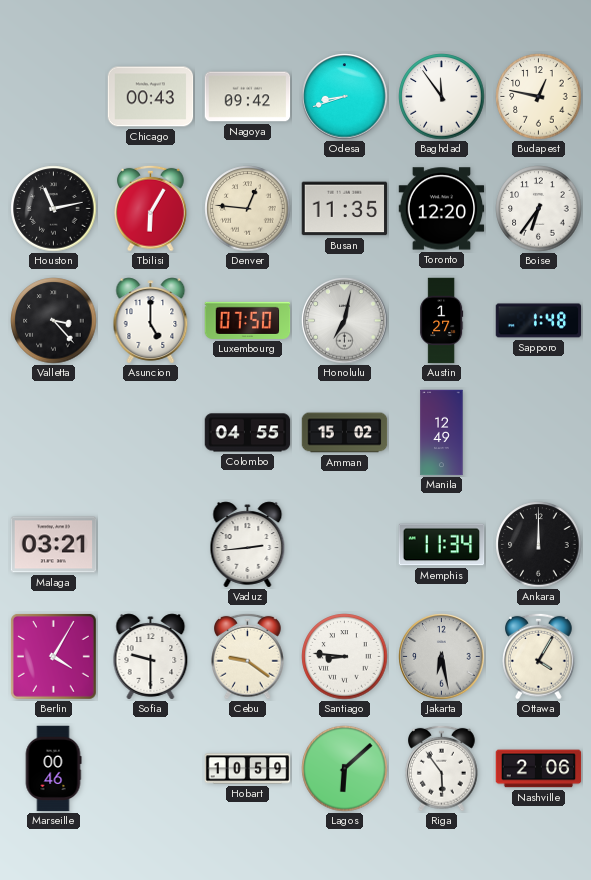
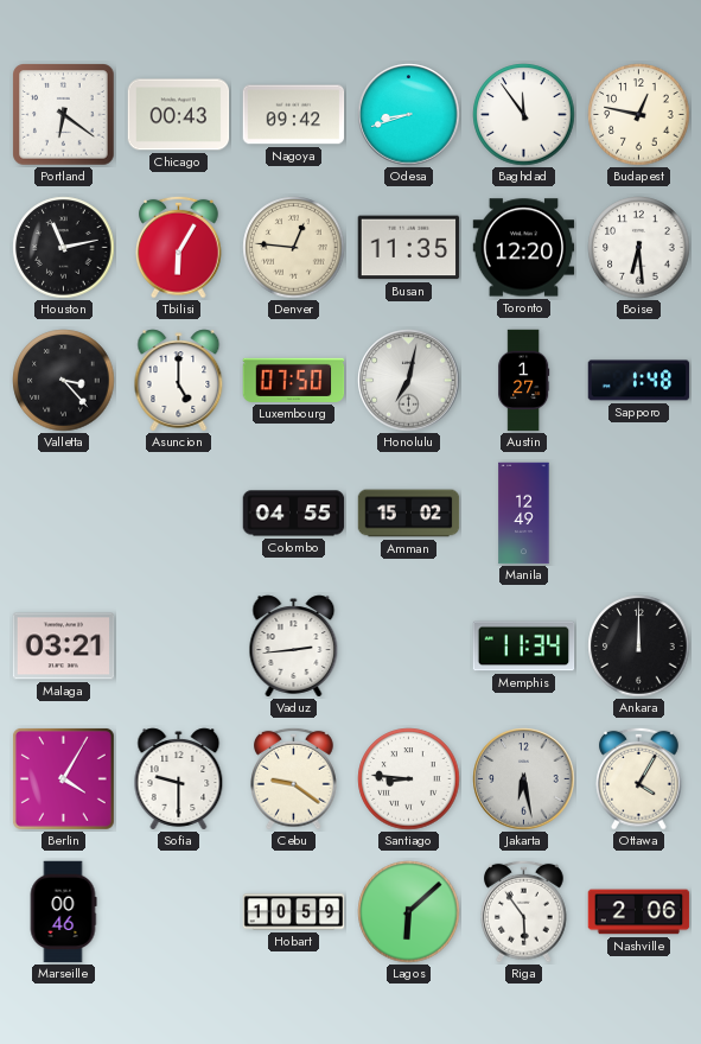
Portland: none -> 6:21 (64, 115)
Boise: 6:36 -> 6:29 (639, 248)
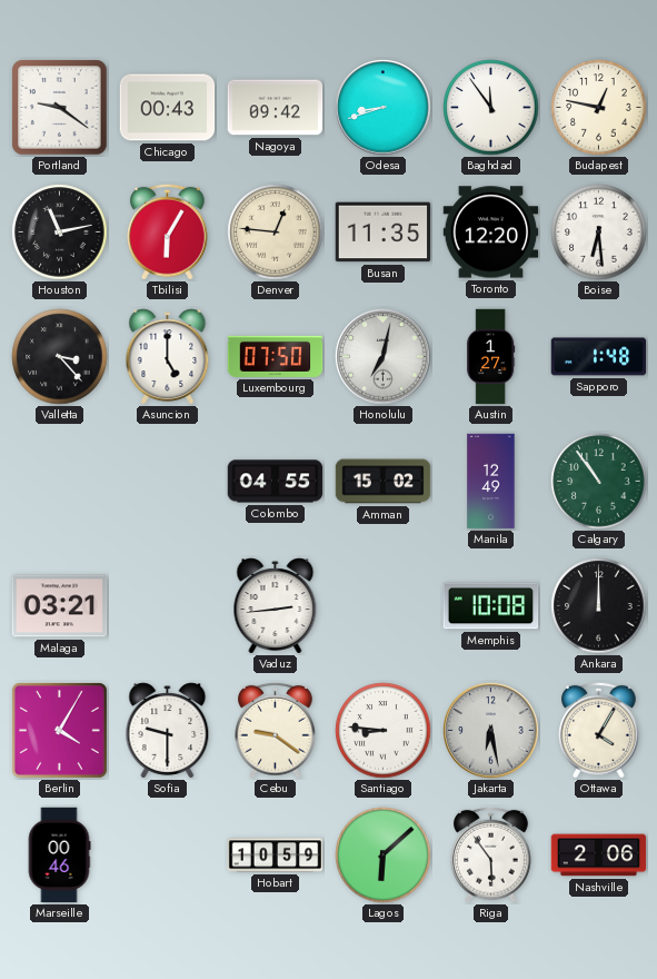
Portland: 6:21 -> 9:21 (60, 108)
Calgary: none -> 10:54 (599, 482)
Memphis: 11:34 -> 10:08 (491, 606)
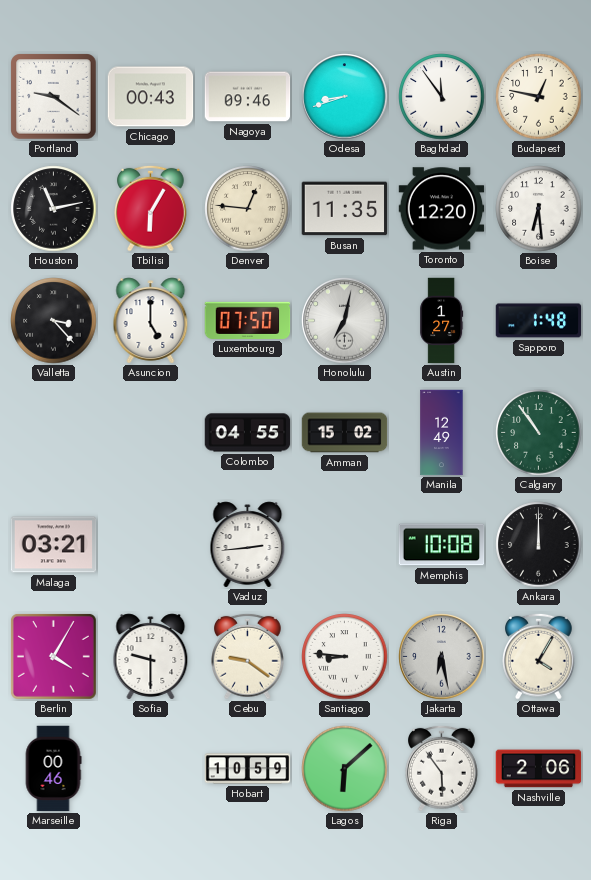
Nagoya: 09:42 -> 09:46 (248, 97)
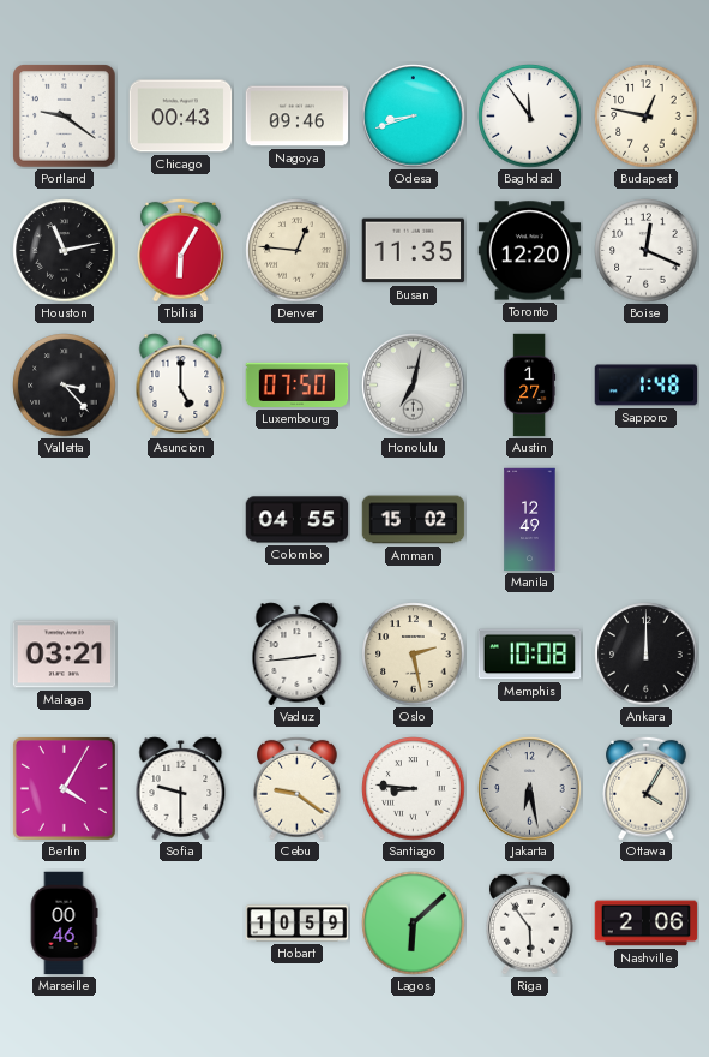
Boise: 6:29 -> 12:19 (647, 251)
Calgary: 10:54 -> none (539, 433)
Oslo: none -> 2:28 (414, 655)
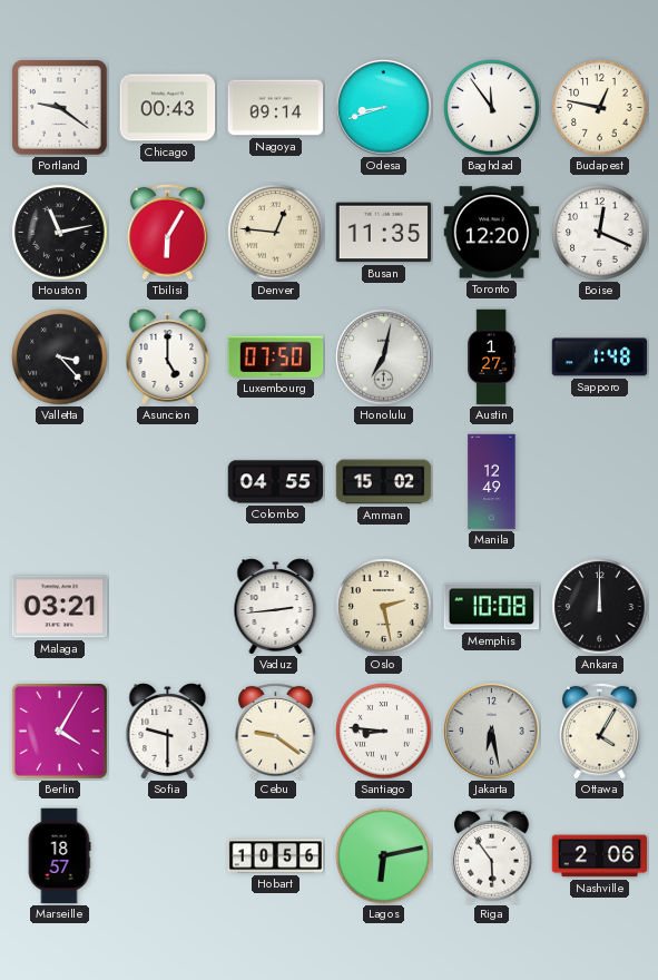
Nagoya: 09:46 -> 09:14 (276, 108)
Marseille: 00:46 -> 18:57 (59, 856)
Hobart: 10:59 -> 10:56 (276, 856)
Lagos: 6:08 -> 6:13 (384, 856)
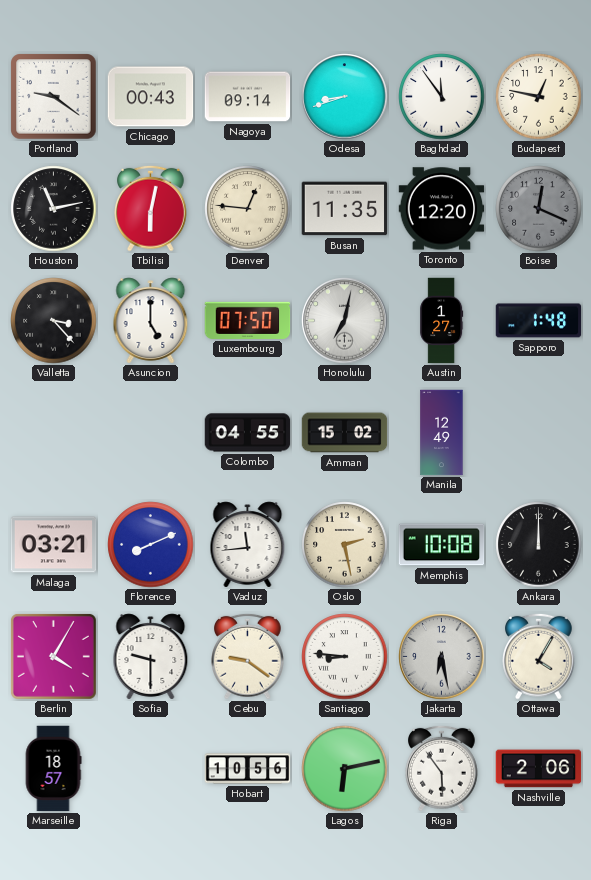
Tbilisi: 6:05 -> 6:02 (151, 208)
Boise dial: white -> grey (539, 209)
Florence: none -> 8:11 (151, 545)
Vaduz: 2:44 -> 11:44 (248, 545)
